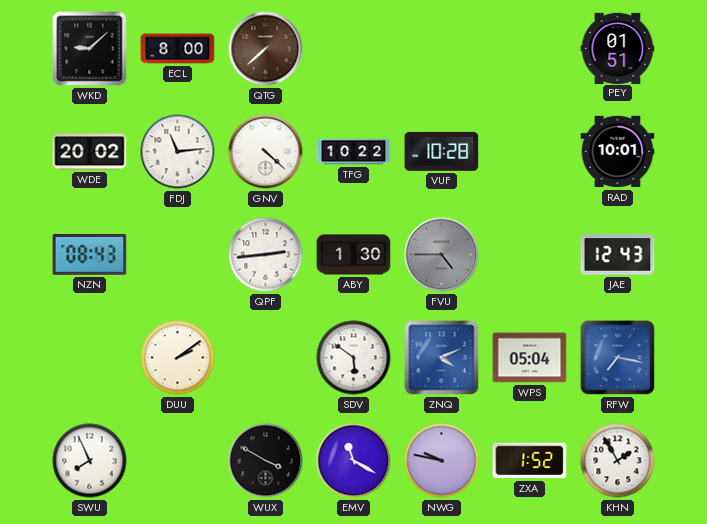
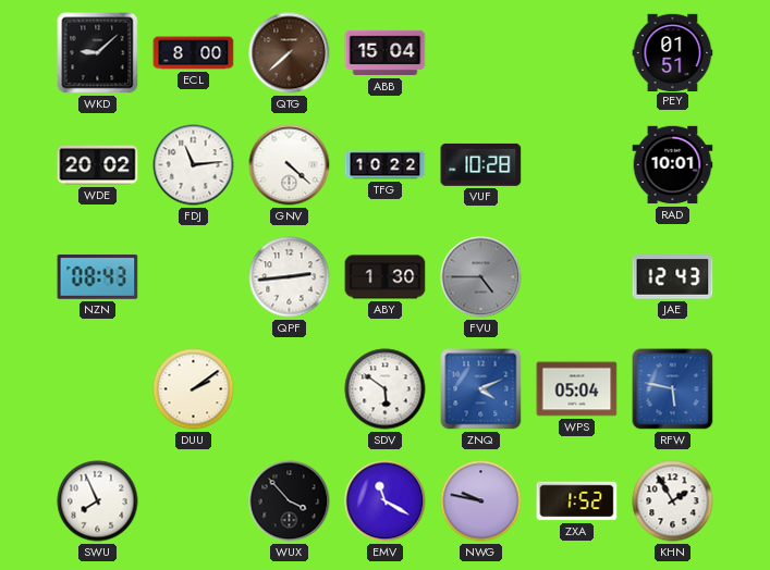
ABB: none -> 15:04 (386, 53)
RFW: 7:17 -> 5:47 (673, 389)
WUX: 3:50 -> 3:53 (290, 501)
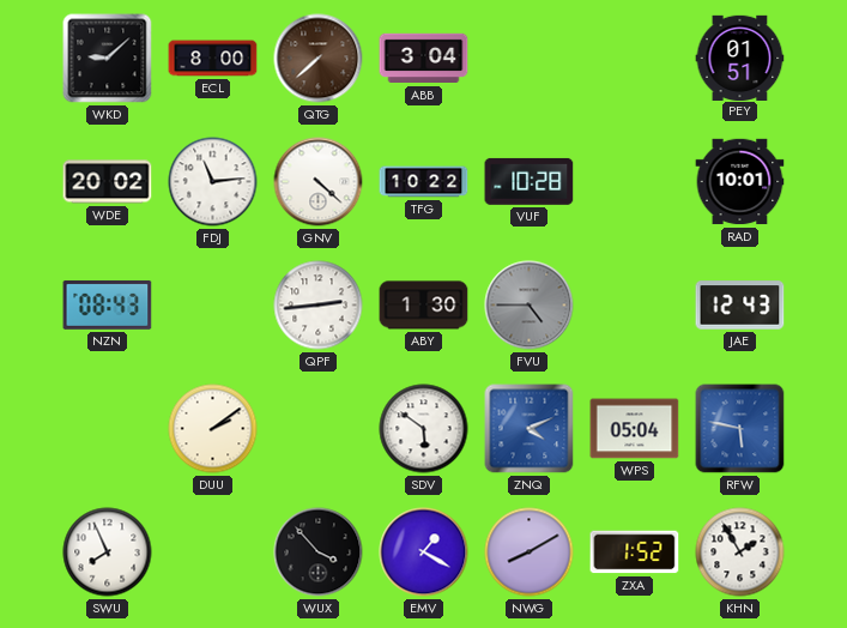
ABB: 15:04 -> 3:04 (424, 59)
EMV: 11:20 -> 1:20 (424, 552)
NWG: 9:47 -> 8:10 (530, 552)
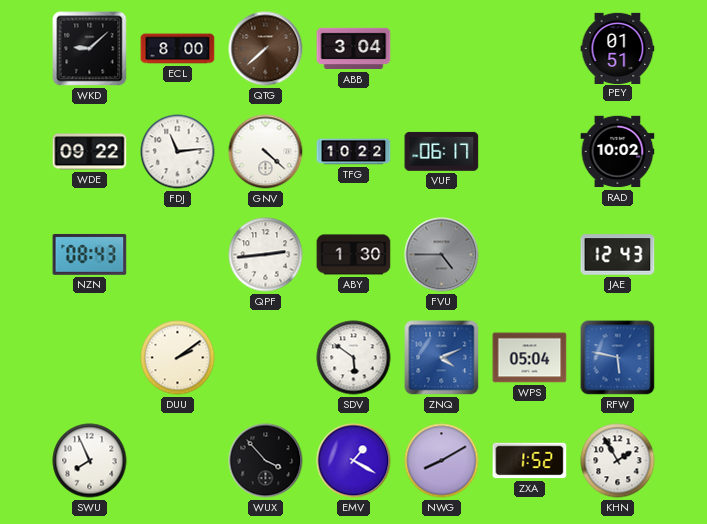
WDE: 20:02 -> 09:22 (90, 152)
VUF: 10:28 -> 06:17 (442, 151)
RAD: 10:01 -> 10:02 (618, 152)
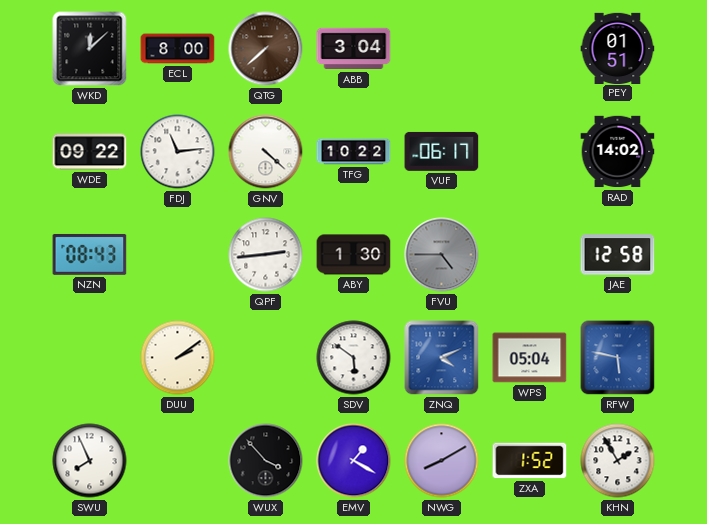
WKD: 9:08 -> 12:08 (90, 49)
RAD: 10:02 -> 14:02 (618, 152)
JAE: 12:43 -> 12:58 (618, 255)
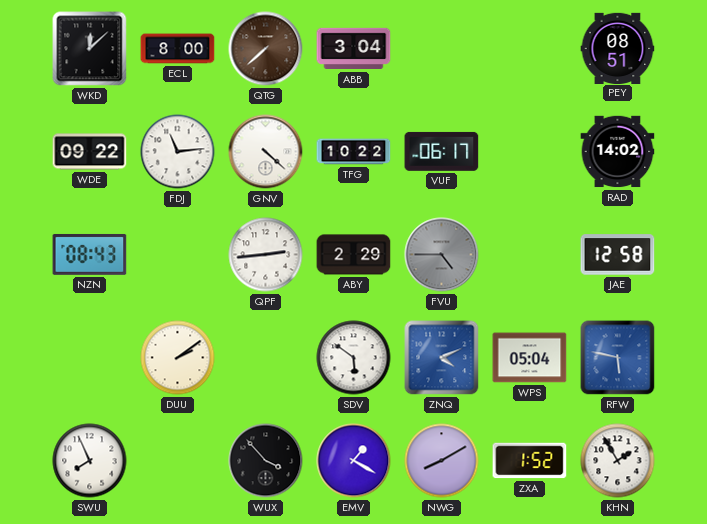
PEY: 01:51 -> 08:51 (618, 48)
ABY: 1:30 -> 2:29 (354, 255)
